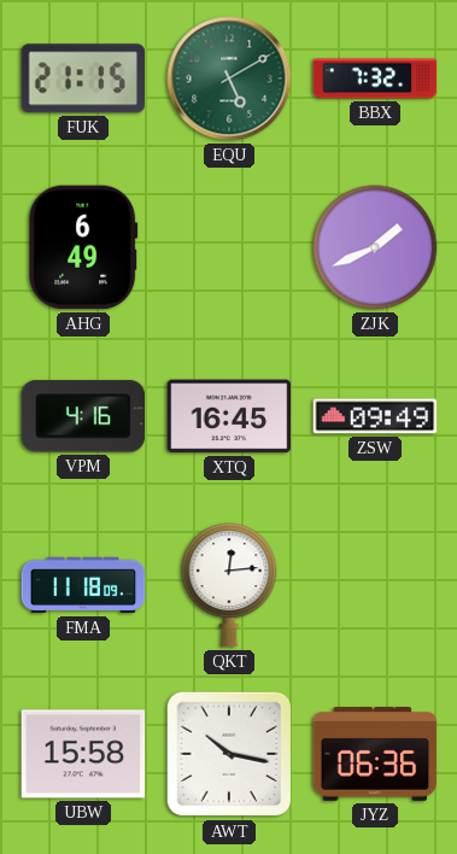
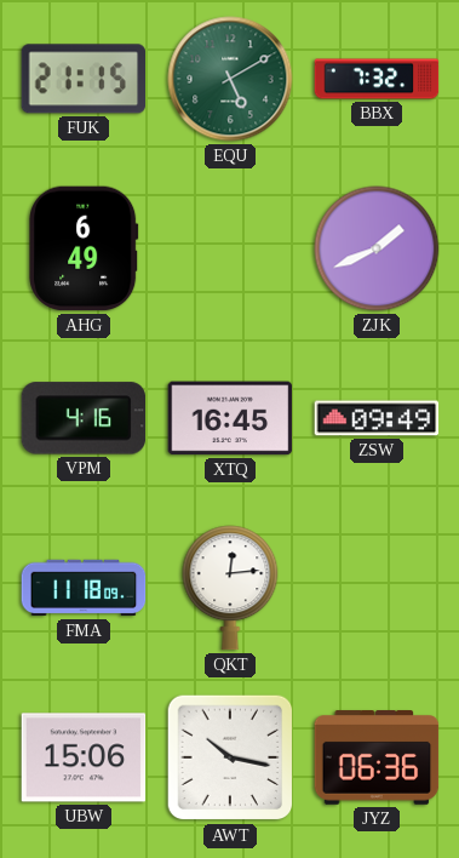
UBW: 15:58 -> 15:06 (84, 757)
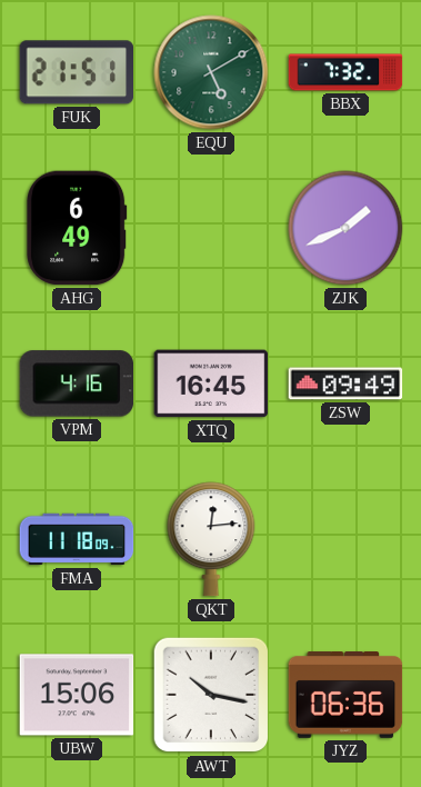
FUK: 21:15 -> 21:51 (76, 72)
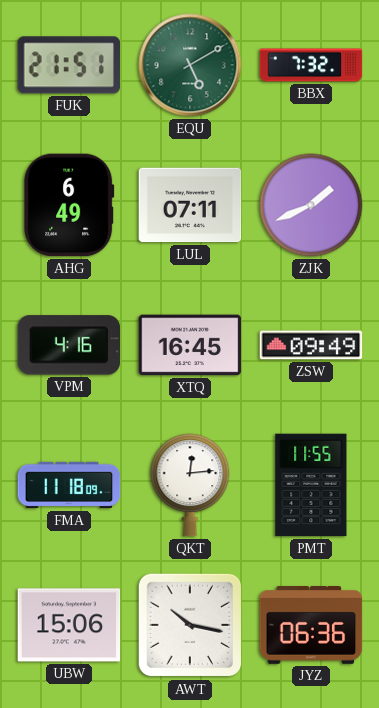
LUL: none -> 07:11 (190, 205)
PMT: none -> 11:55 (311, 485)
